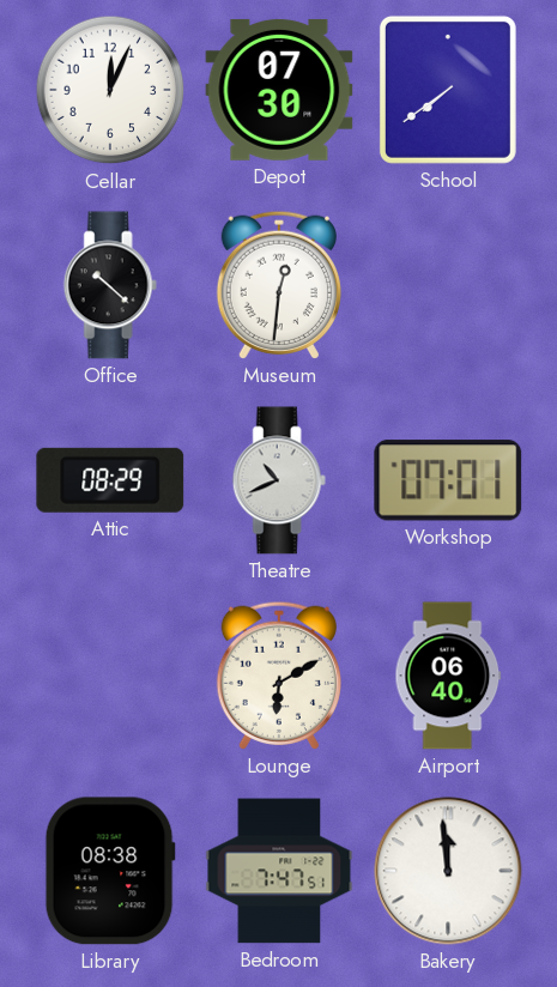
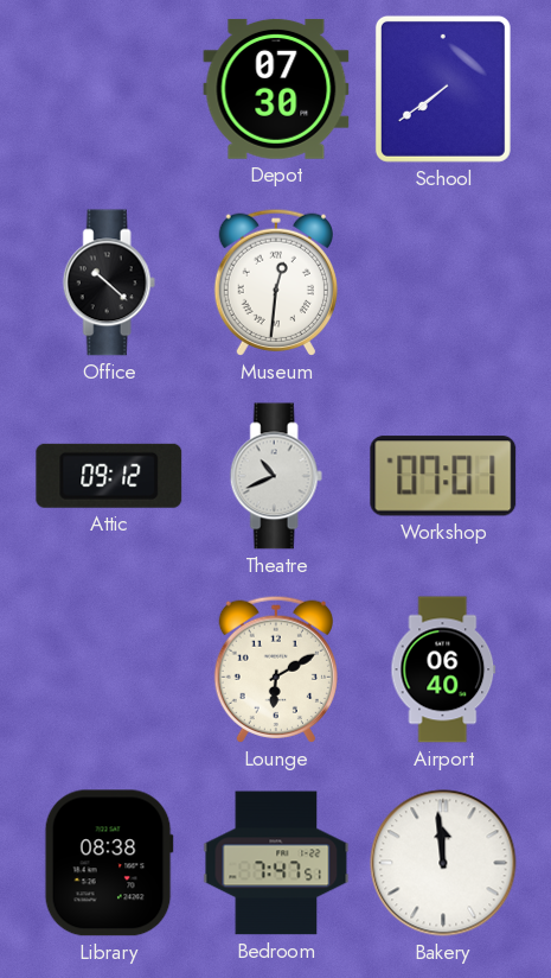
Cellar: 12:04 -> none (110, 90)
Attic: 08:29 -> 09:12 (109, 476)
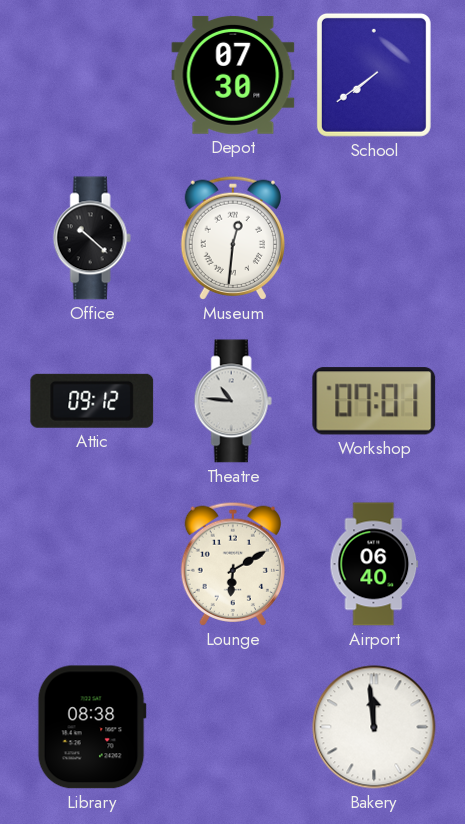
Theatre: 10:41 -> 10:46 (233, 401)
Bedroom: 7:47 -> none (276, 863)
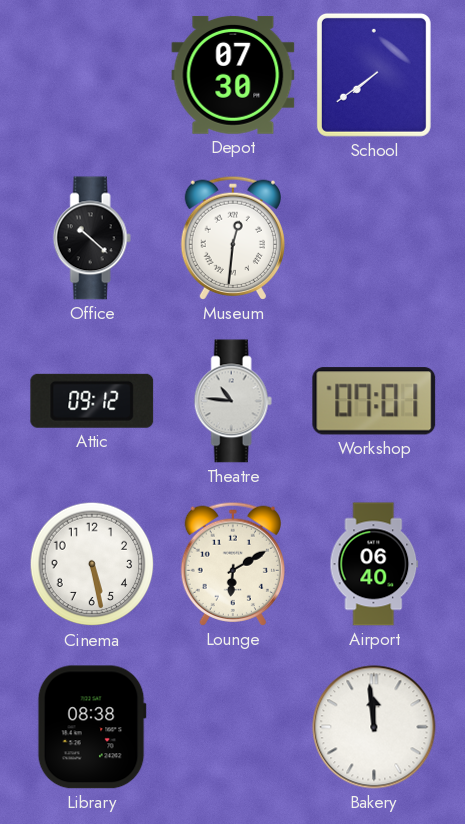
Cinema: none -> 5:28 (92, 564)
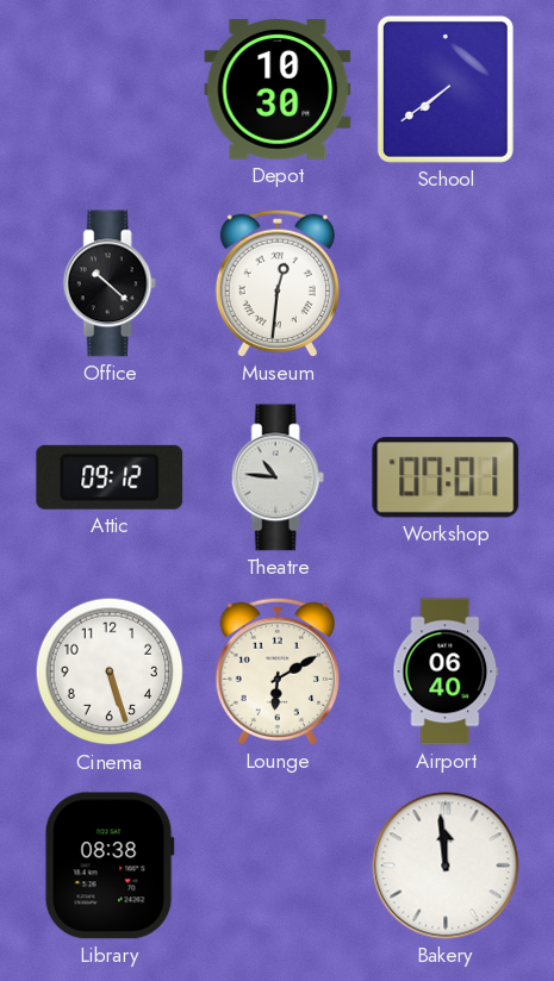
Depot: 07:30 -> 10:30 (278, 89)
Cinema: 5:28 -> 5:27 (110, 671)
